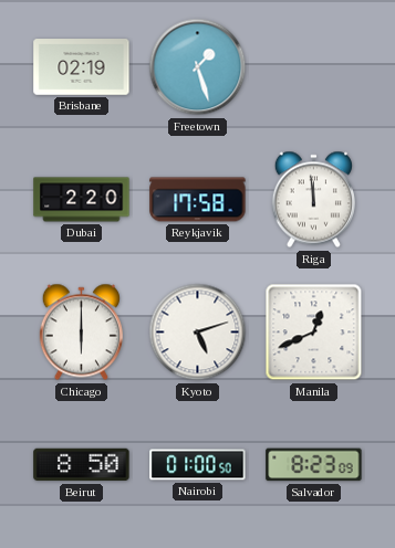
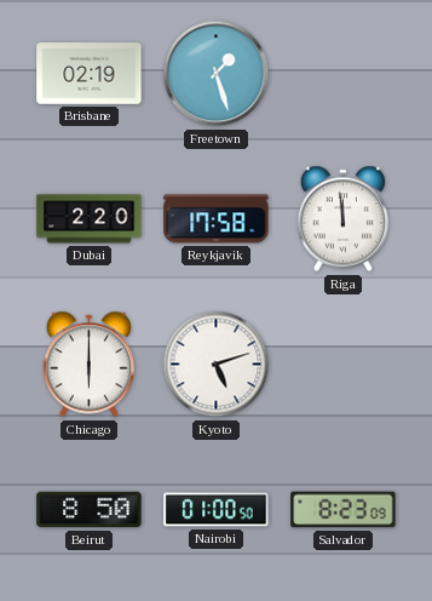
Manila: 12:41 -> none (314, 333)
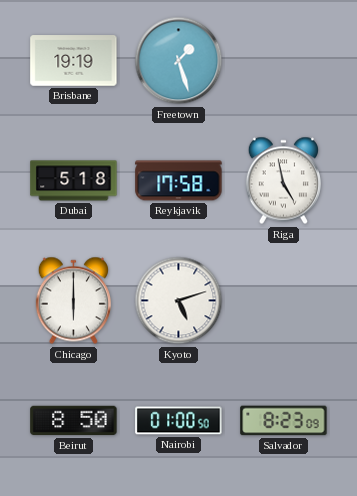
Brisbane: 02:19 -> 19:19 (74, 61)
Dubai: 2:20 -> 5:18 (74, 181)
Riga: 11:59 -> 4:58 (283, 181)
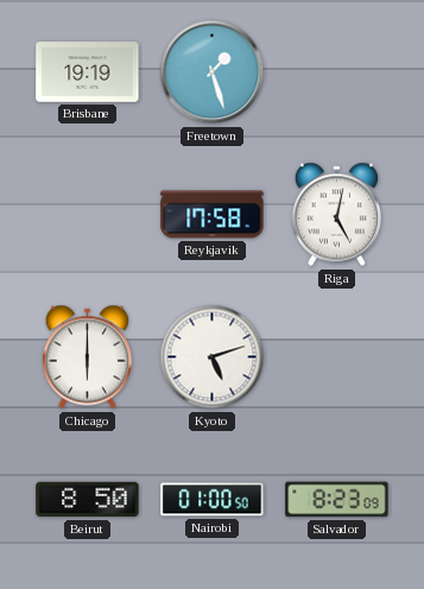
Dubai: 5:18 -> none (74, 181)
Riga: 4:58 -> 5:02 (336, 215)
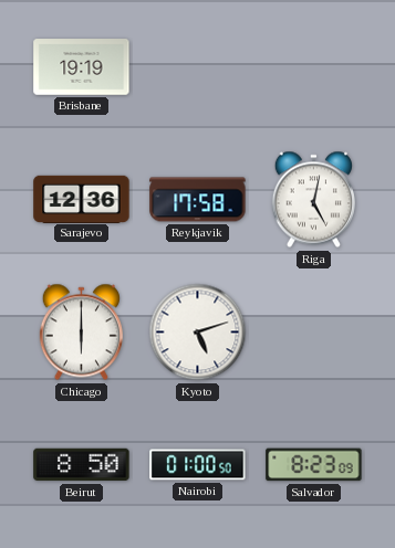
Freetown: 1:27 -> none (213, 72)
Sarajevo: none -> 12:36 (82, 199)
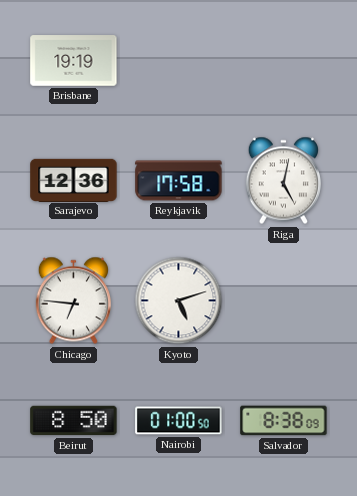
Chicago: 6:00 -> 6:46 (73, 301)
Salvador: 8:23 -> 8:38 (284, 421)
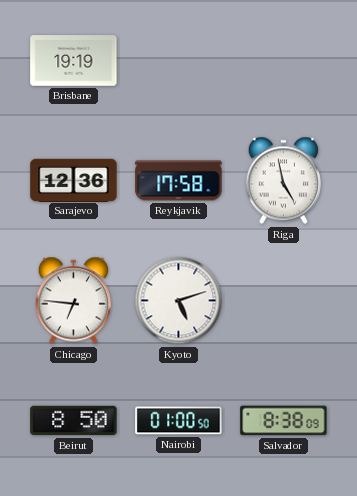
Riga: 5:02 -> 4:58 (283, 181)
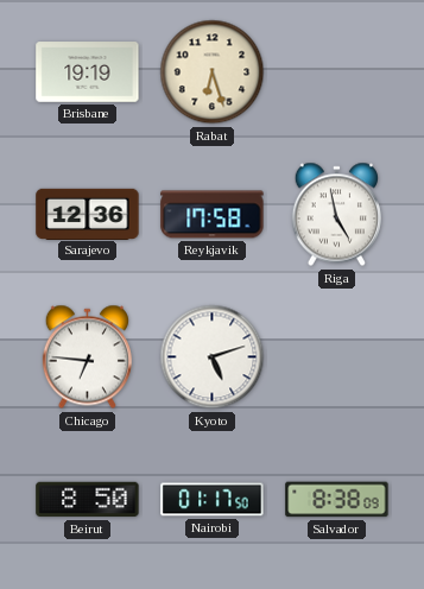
Rabat: none -> 6:27 (213, 72)
Nairobi: 01:00 -> 01:17 (213, 500)
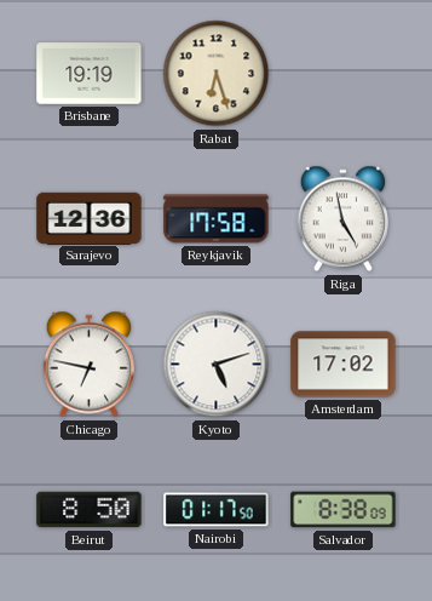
Chicago: 6:46 -> 6:47 (88, 365)
Amsterdam: none -> 17:02 (344, 365)
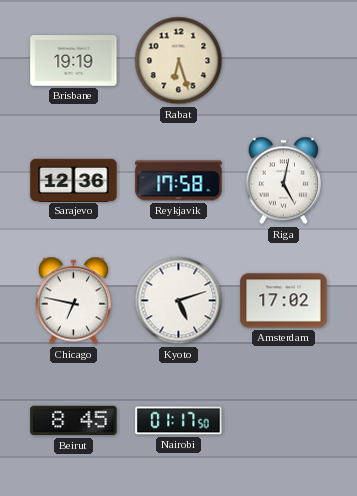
Riga: 4:58 -> 5:02 (283, 181)
Beirut: 8:50 -> 8:45 (74, 421)
Salvador: 8:38 -> none (344, 510)
